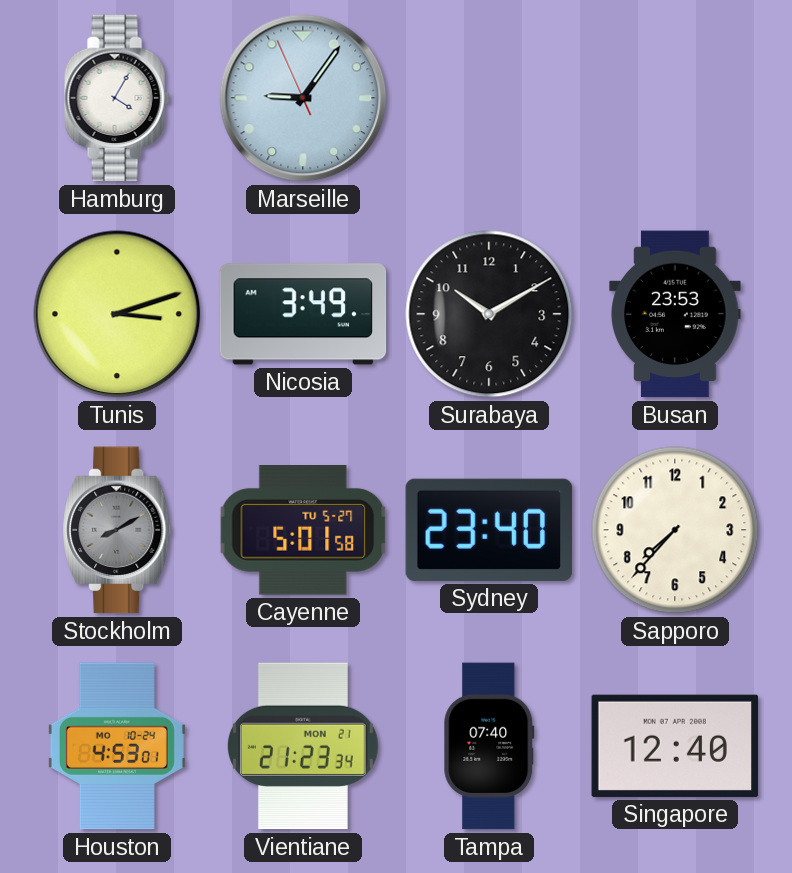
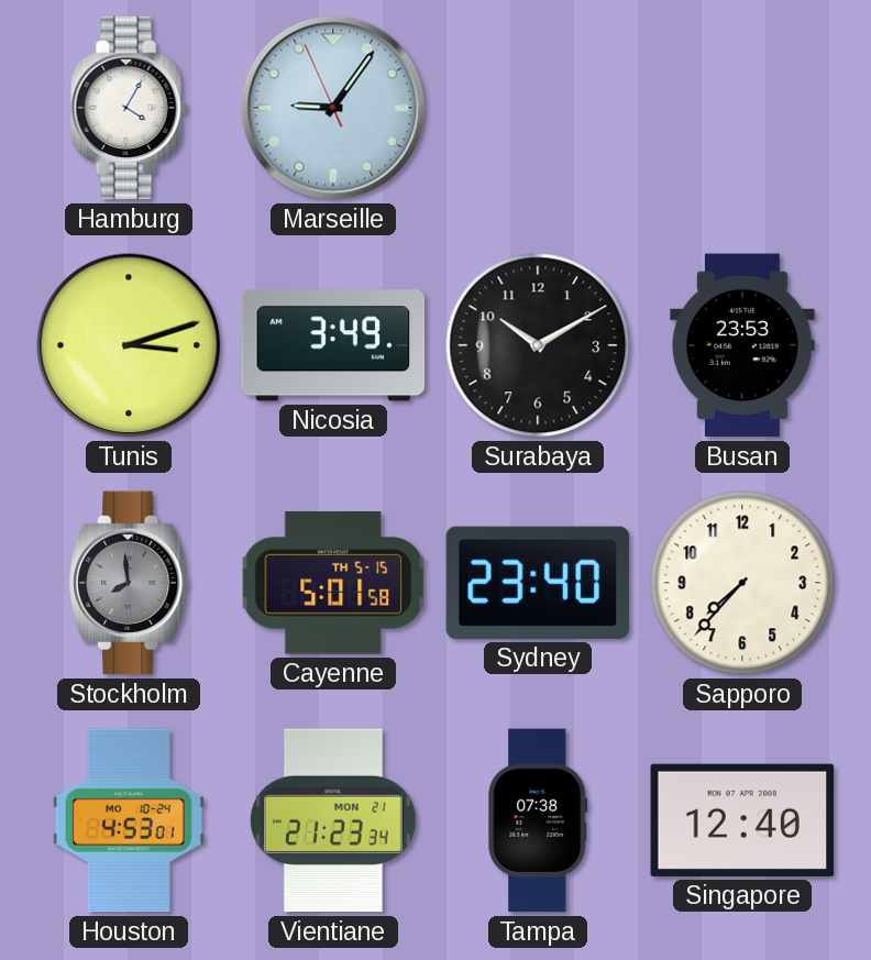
Stockholm: 8:10 -> 7:59 (129, 583)
Cayenne date: TU 5-27 -> TH 5-15 (333, 584)
Tampa: 07:40 -> 07:38 (538, 820)
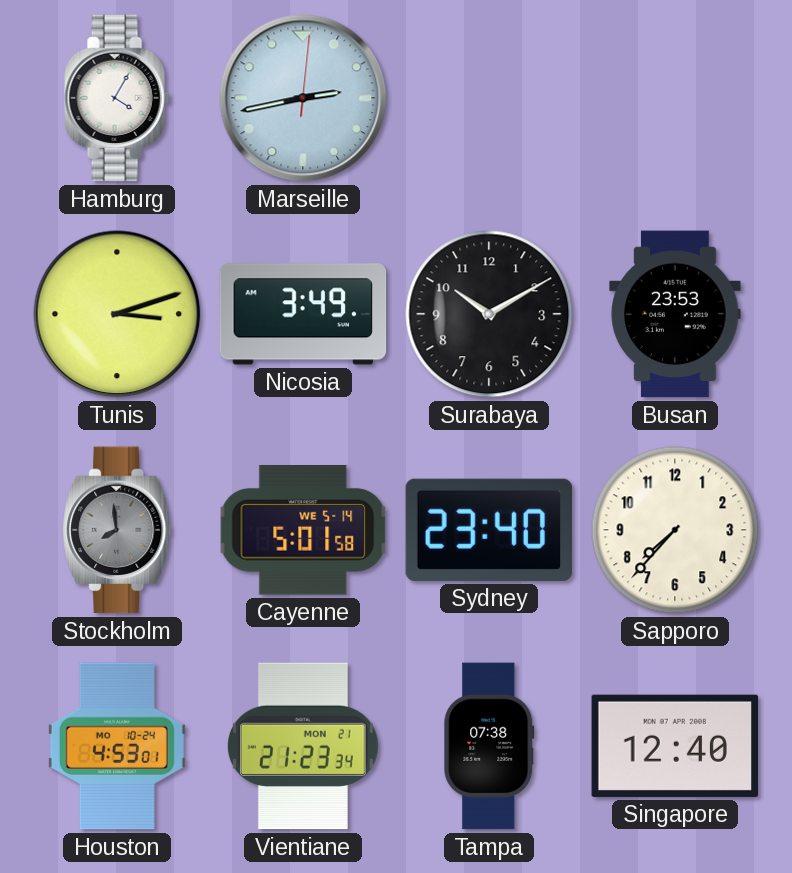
Marseille: 9:05 -> 2:43 (303, 98)
Cayenne date: TH 5-15 -> WE 5-14 (303, 531)
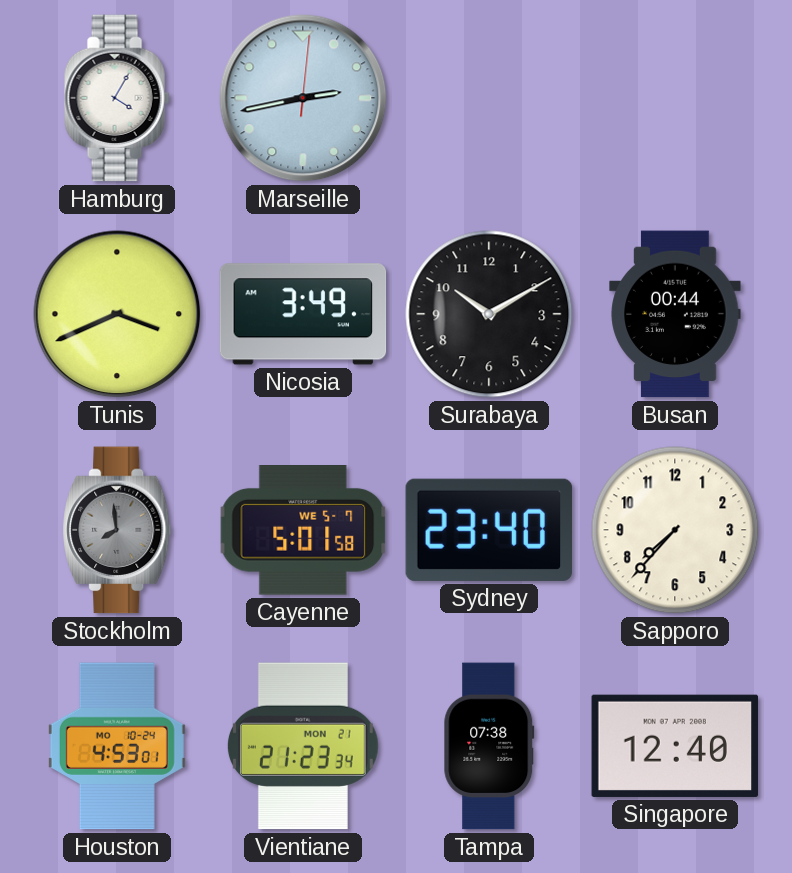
Tunis: 3:12 -> 3:41 (117, 314)
Busan: 23:53 -> 00:44 (675, 314)
Cayenne date: WE 5-14 -> WE 5-7 (303, 531)
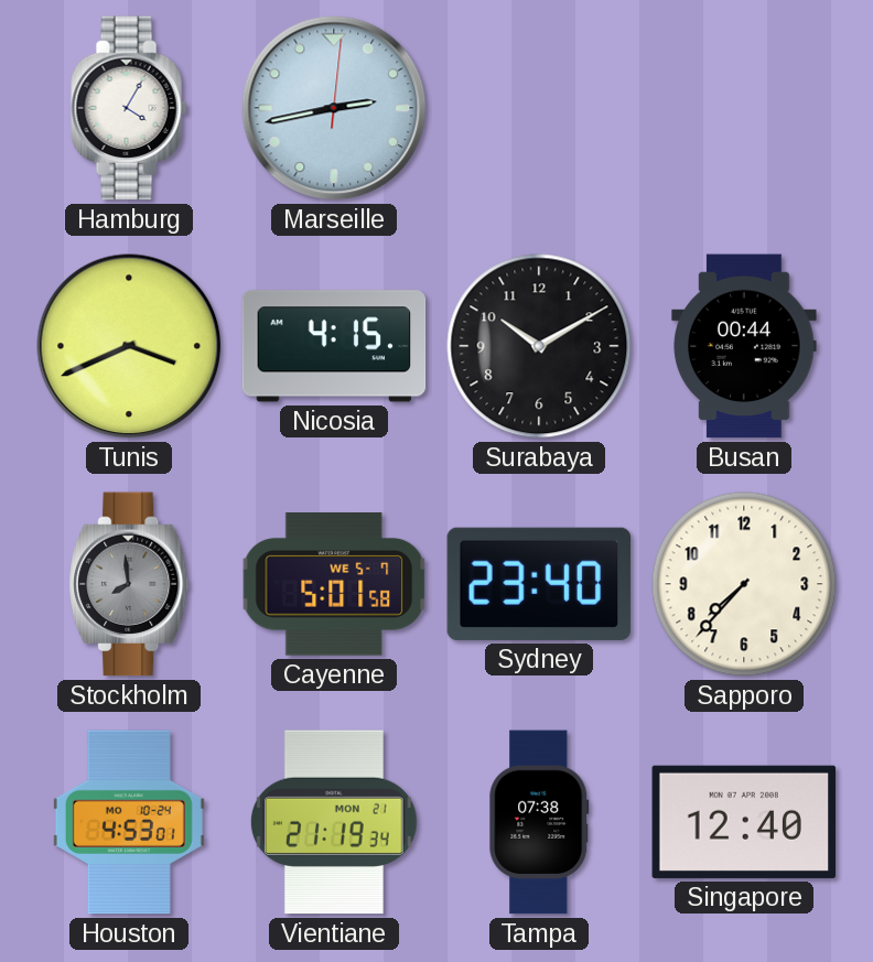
Nicosia: 3:49 -> 4:15 (334, 346)
Vientiane: 21:23 -> 21:19 (334, 822)
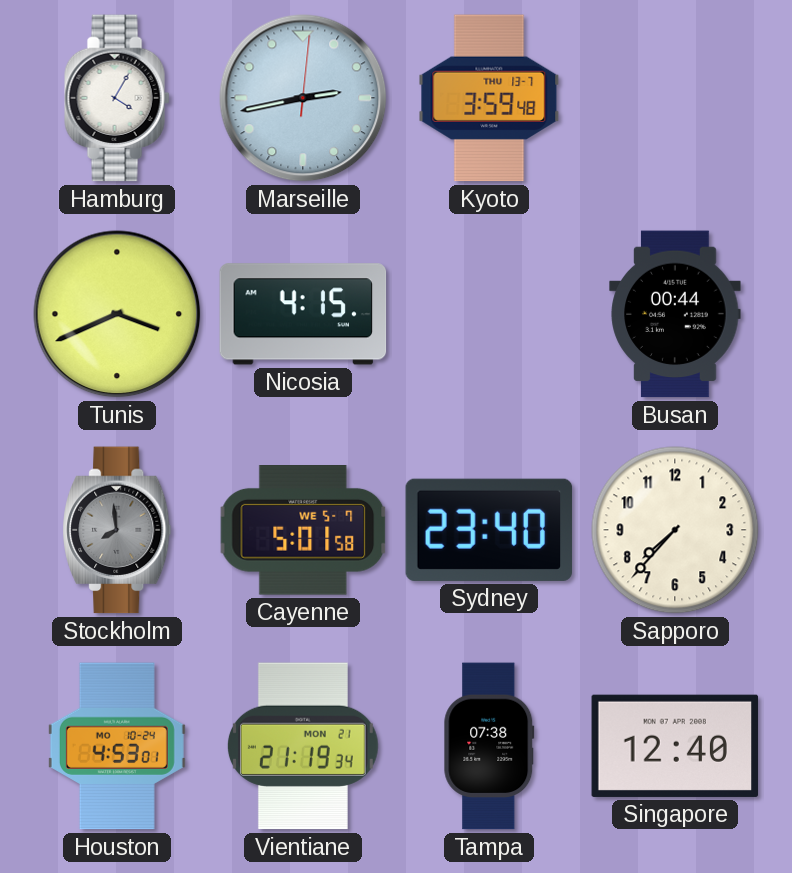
Kyoto: none -> 3:59 (489, 98)
Surabaya: 10:10 -> none (539, 346)
